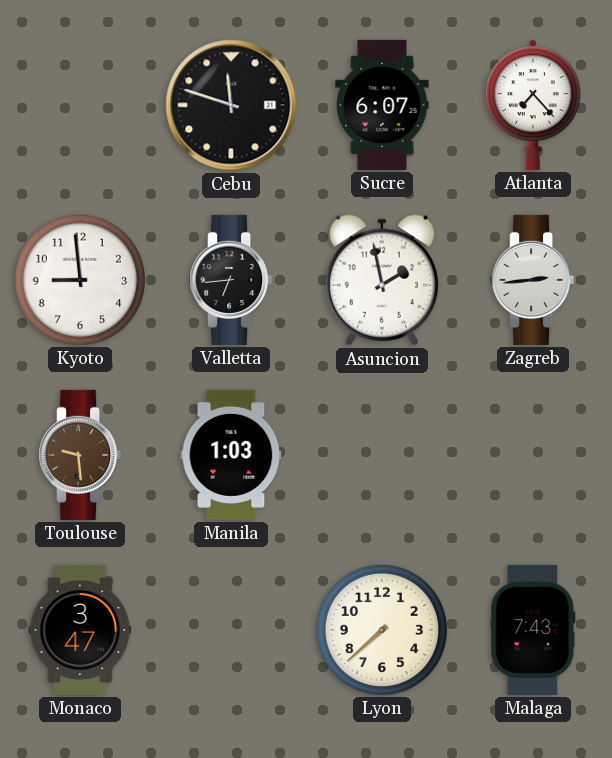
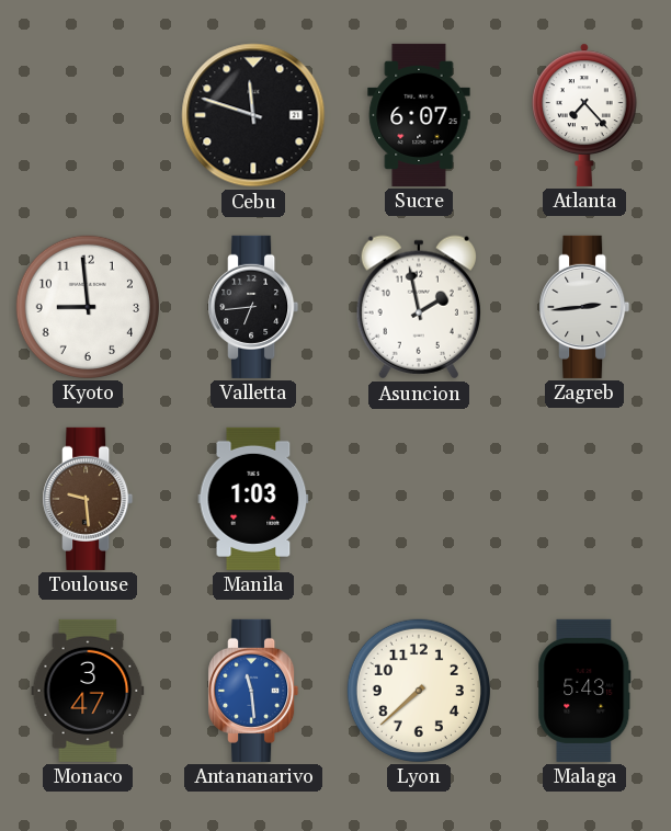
Antananarivo: none -> 11:29 (253, 691)
Malaga: 7:43 -> 5:43 (584, 691)
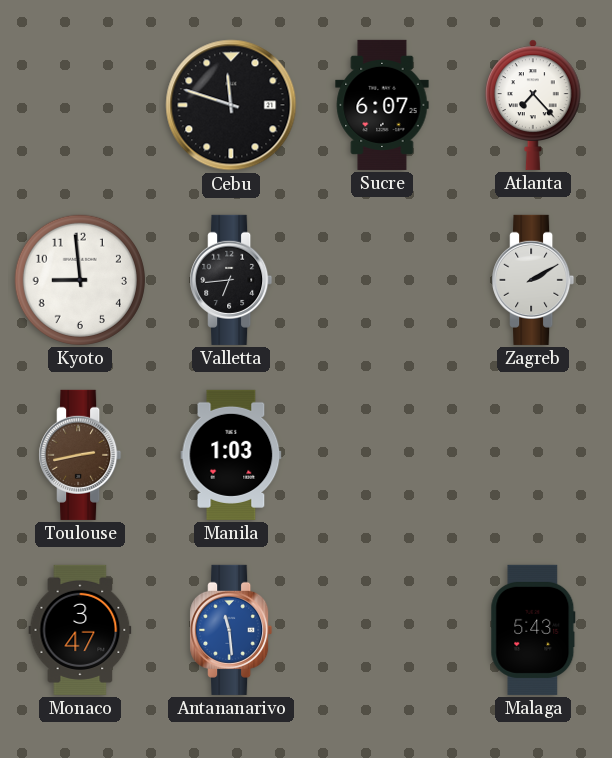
Asuncion: 1:58 -> none (419, 307)
Zagreb: 2:44 -> 2:10 (533, 280)
Toulouse: 9:29 -> 2:43 (80, 455)
Lyon: 7:38 -> none (419, 691)
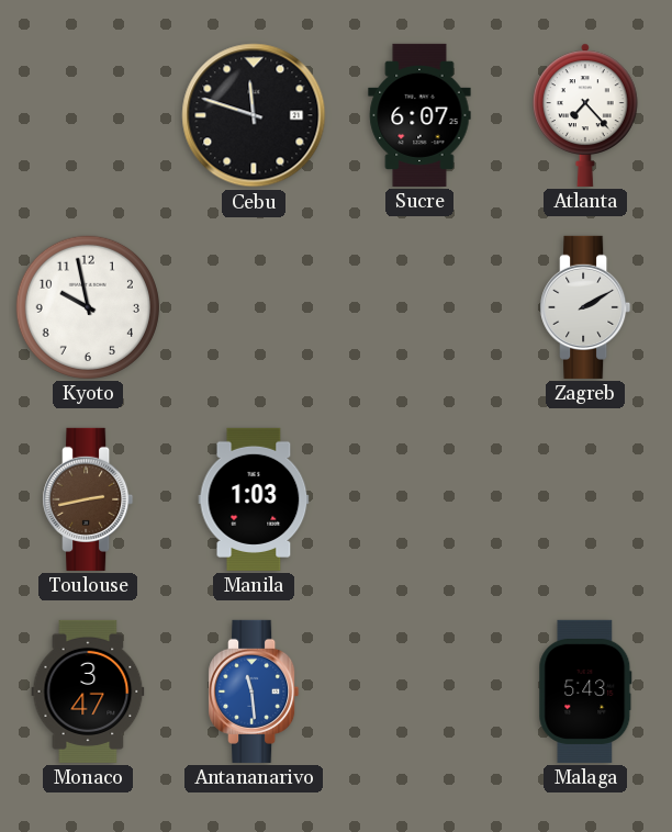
Kyoto: 8:59 -> 9:58 (88, 307)
Valletta: 6:44 -> none (231, 280)
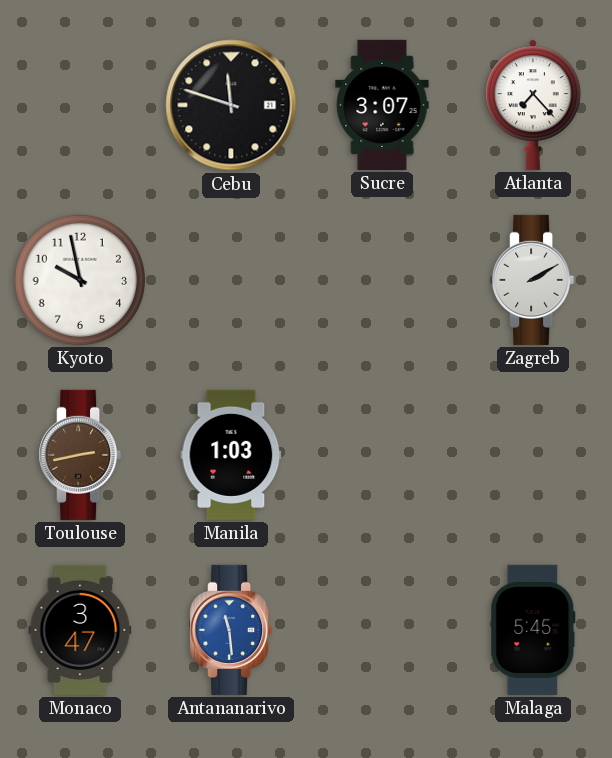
Sucre: 6:07 -> 3:07 (382, 105)
Malaga: 5:43 -> 5:45 (533, 630)
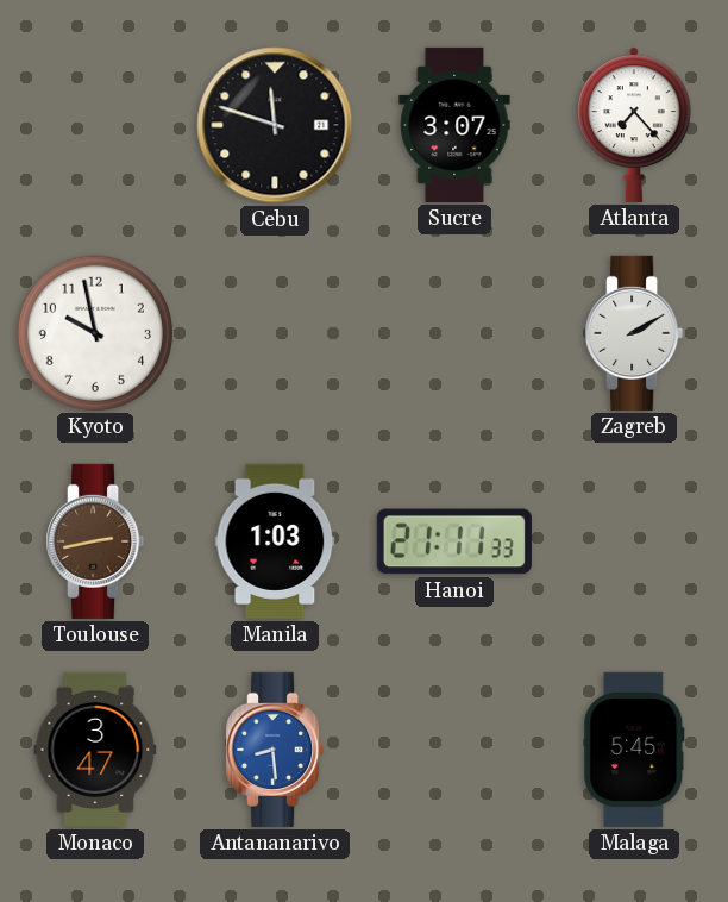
Hanoi: none -> 21:11 (454, 541)
Antananarivo: 11:29 -> 8:29 (275, 750)
